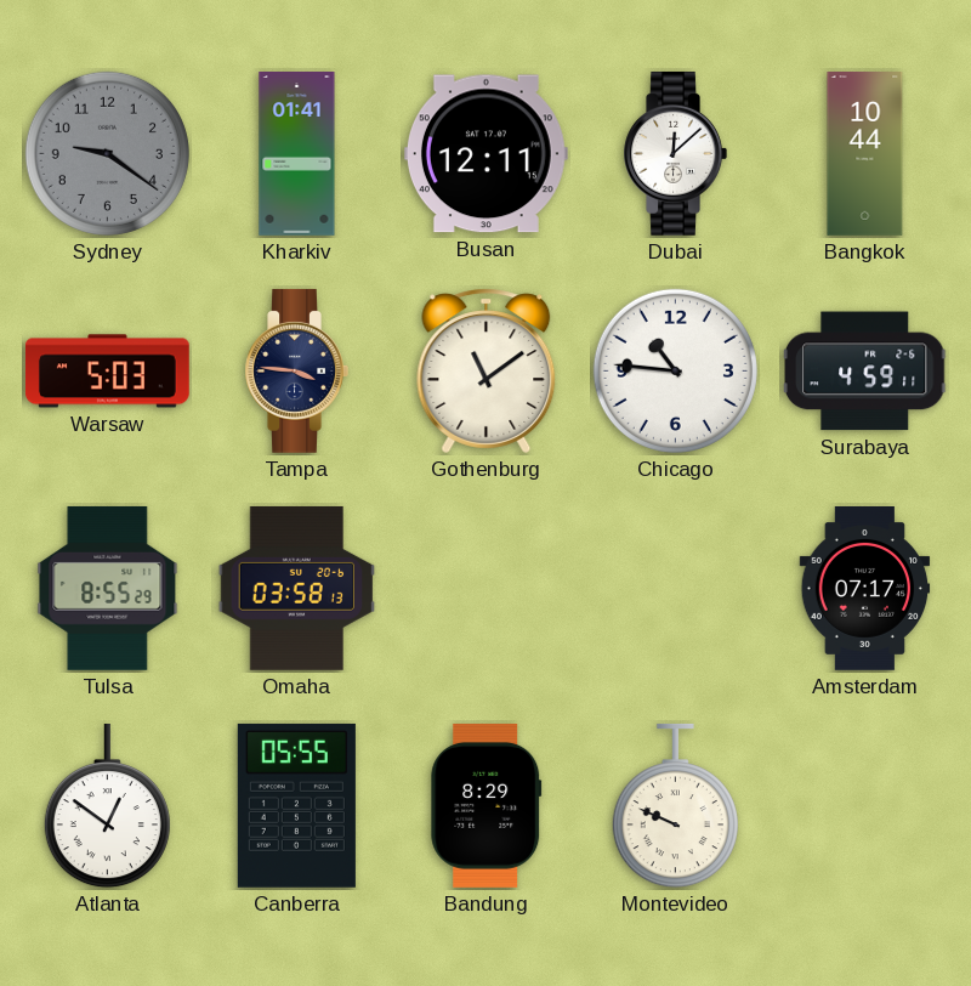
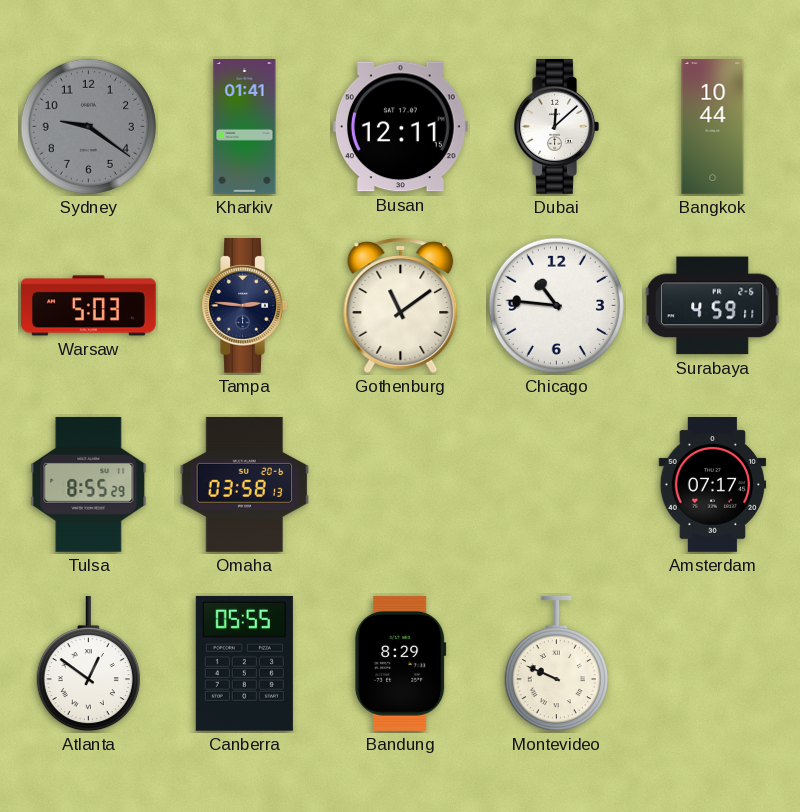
Tampa: 3:46 -> 2:46 (244, 305)
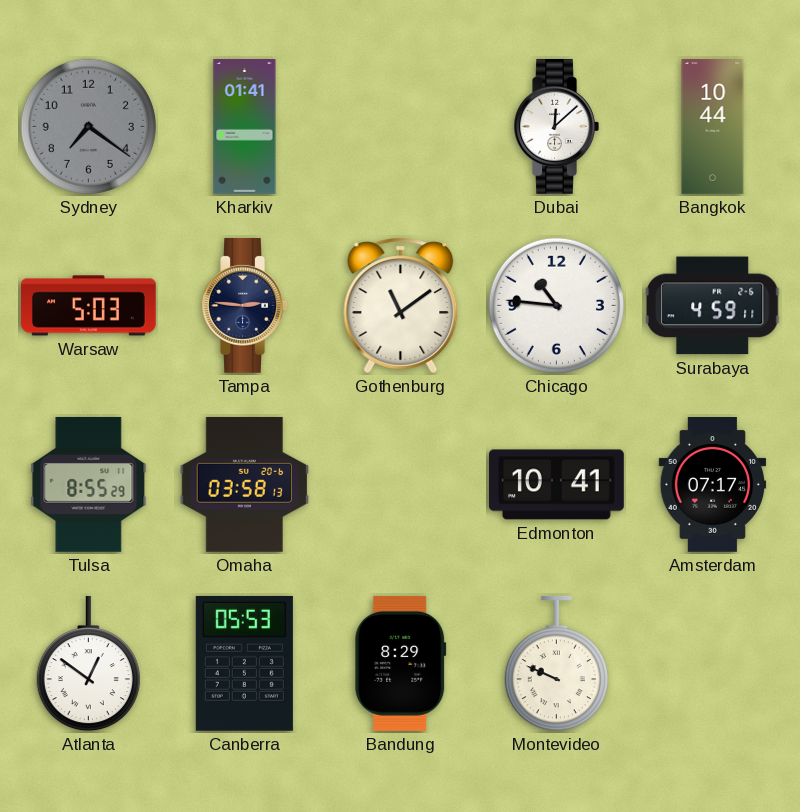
Sydney: 9:21 -> 7:21 (88, 126)
Busan: 12:11 -> none (400, 127)
Edmonton: none -> 10:41 (557, 485)
Canberra: 05:55 -> 05:53 (244, 663)
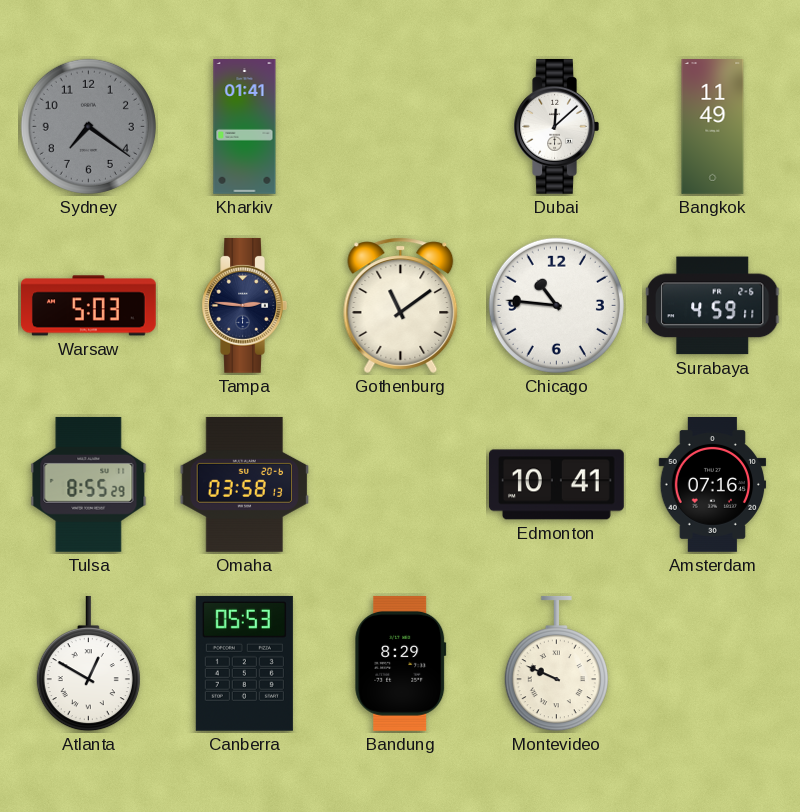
Bangkok: 10:44 -> 11:49 (713, 127)
Amsterdam: 07:17 -> 07:16 (713, 485)
Atlanta: 12:51 -> 12:50 (88, 664)
